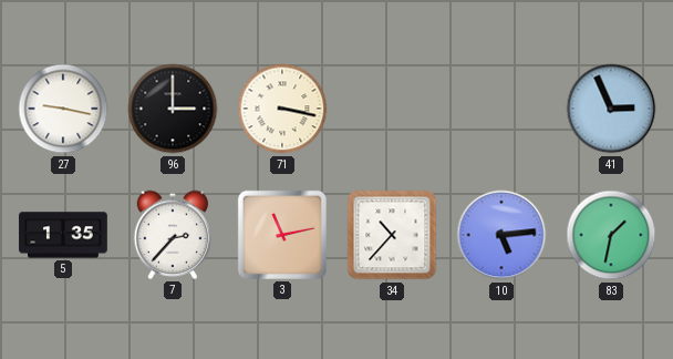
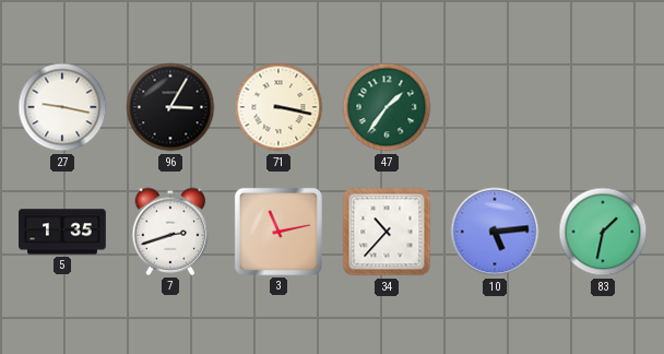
96: 3:00 -> 3:05 (170, 107)
47: none -> 1:36 (387, 107)
41: 2:56 -> none (611, 109)
7: 2:37 -> 2:42 (170, 232)
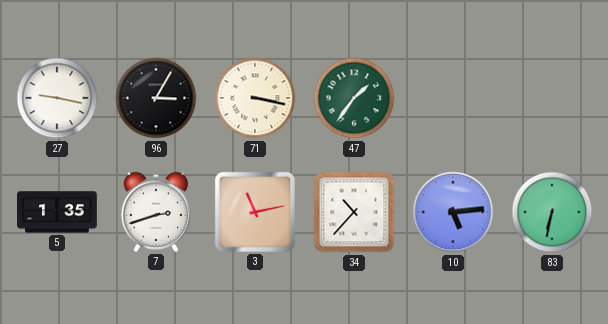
83: 1:32 -> 6:32 (552, 212)
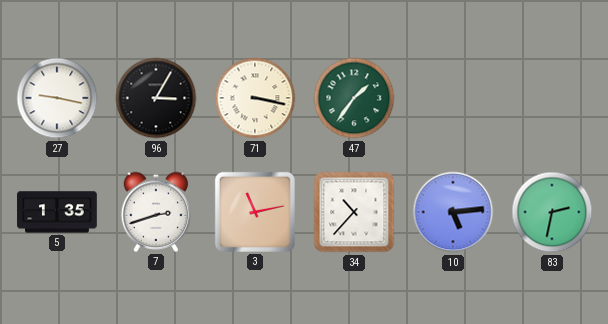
83: 6:32 -> 2:32 (552, 212)
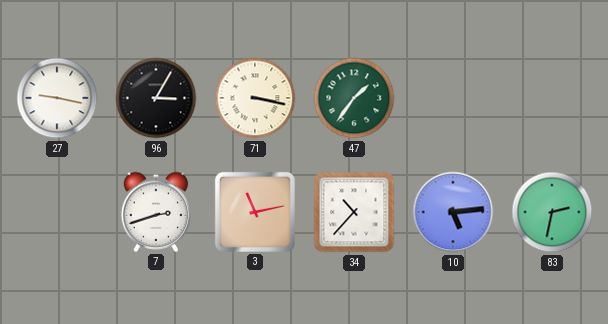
5: 1:35 -> none (57, 212)
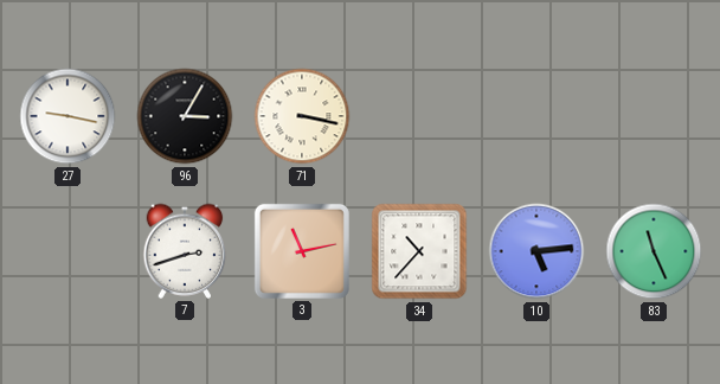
47: 1:36 -> none (354, 98)
83: 2:32 -> 11:26 (654, 251)
